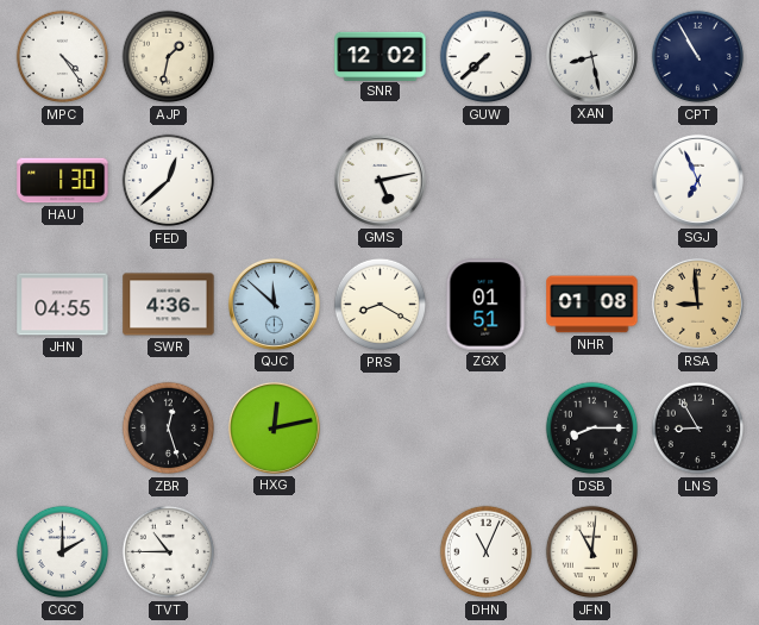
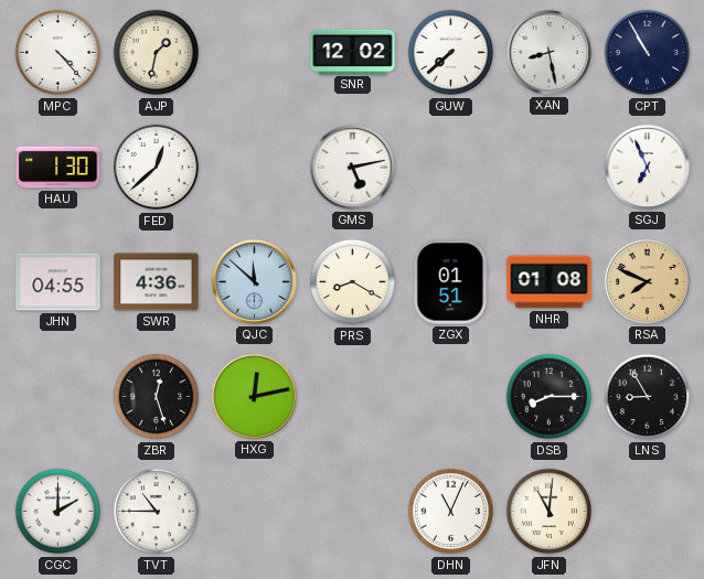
MPC: 4:24 -> 4:23 (58, 53)
RSA: 8:59 -> 7:49 (647, 281)
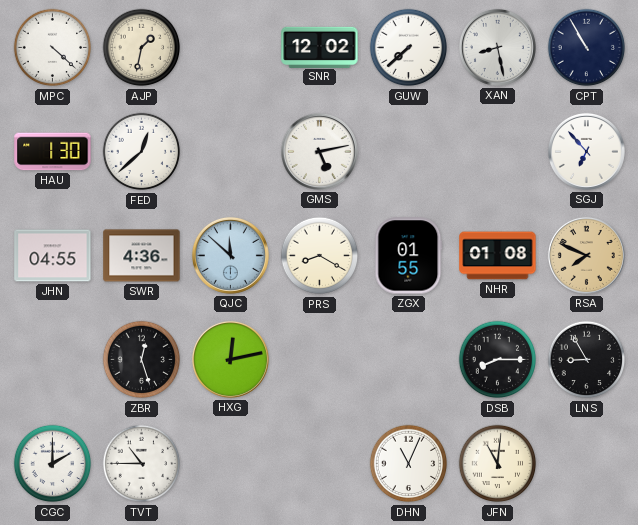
MPC: 4:23 -> 4:22 (53, 48)
SGJ: 6:56 -> 6:53 (586, 151)
ZGX: 01:51 -> 01:55 (409, 256)
